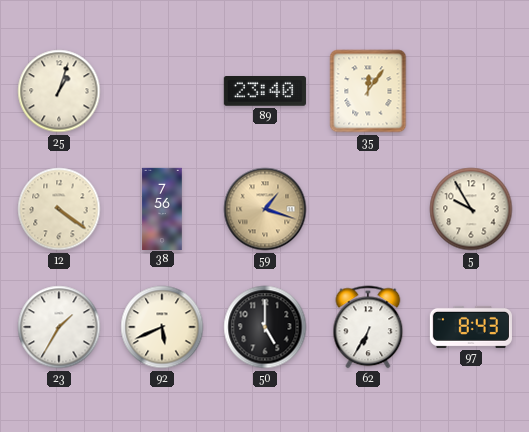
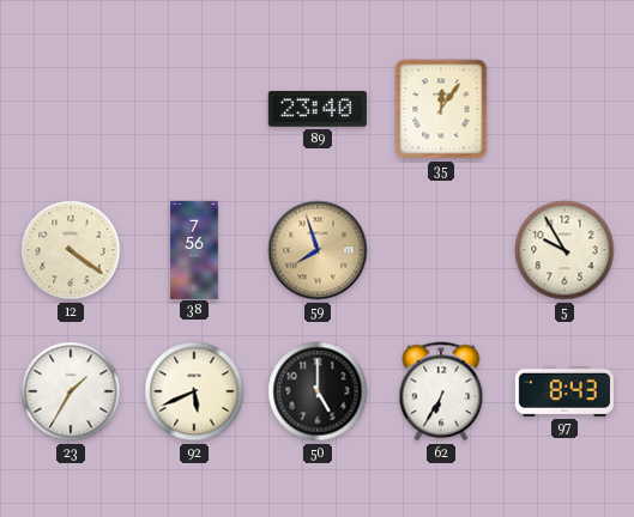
25: 1:03 -> none (59, 91)
59: 1:18 -> 7:57 (318, 250)
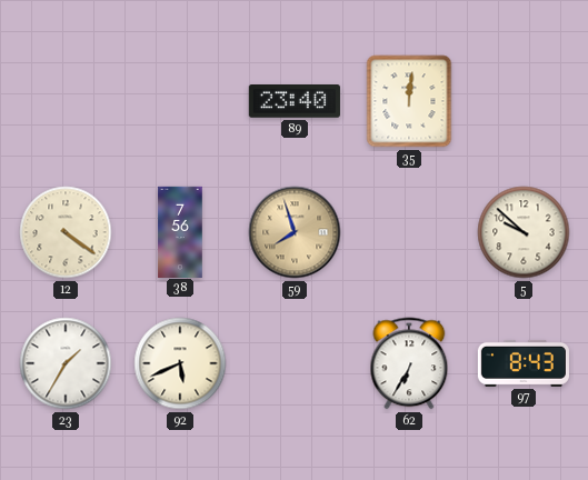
35: 12:06 -> 12:01 (409, 101)
5: 9:55 -> 9:52 (524, 232)
50: 5:00 -> none (318, 391)
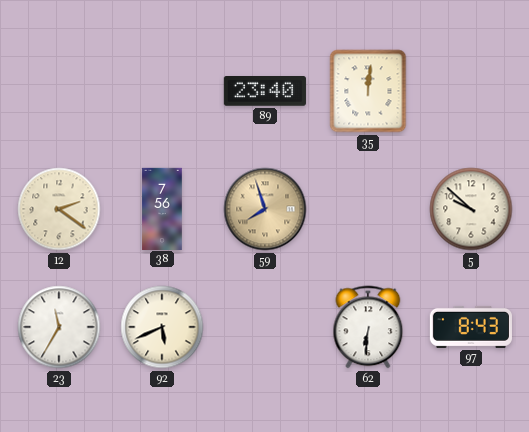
12: 4:21 -> 2:21 (59, 209)
23: 1:35 -> 11:35 (59, 327)
62: 6:35 -> 6:31 (368, 327)
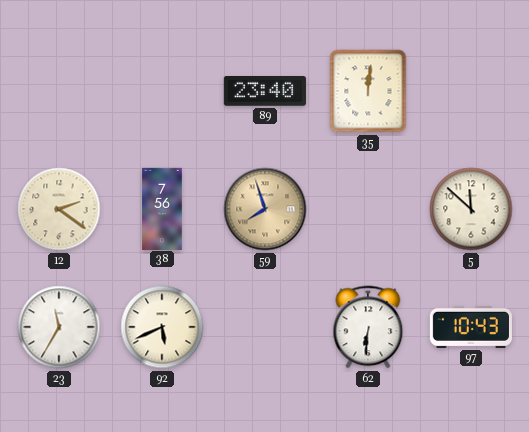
5: 9:52 -> 11:52 (471, 209)
97: 8:43 -> 10:43 (471, 327)
